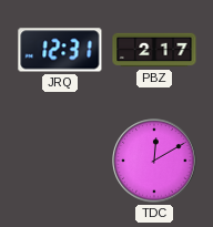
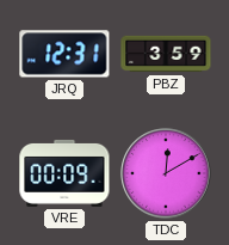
PBZ: 2:17 -> 3:59 (166, 54)
VRE: none -> 00:09 (64, 173)
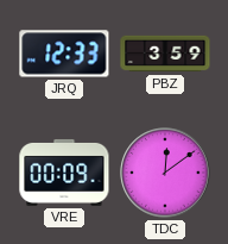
JRQ: 12:31 -> 12:33 (64, 54)
TDC: 12:10 -> 12:09 (165, 173)
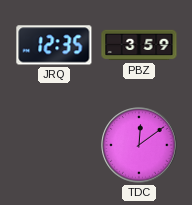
JRQ: 12:33 -> 12:35 (54, 45)
VRE: 00:09 -> none (64, 173)
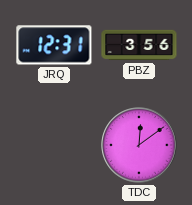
JRQ: 12:35 -> 12:31 (54, 45)
PBZ: 3:59 -> 3:56 (139, 45)
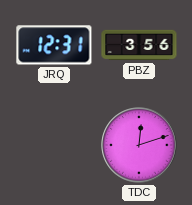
TDC: 12:09 -> 12:12 (139, 145)
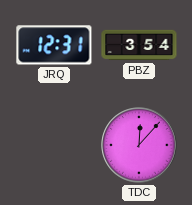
PBZ: 3:56 -> 3:54 (139, 45)
TDC: 12:12 -> 12:07 (139, 145)
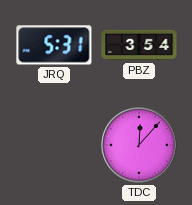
JRQ: 12:31 -> 5:31 (54, 45)
